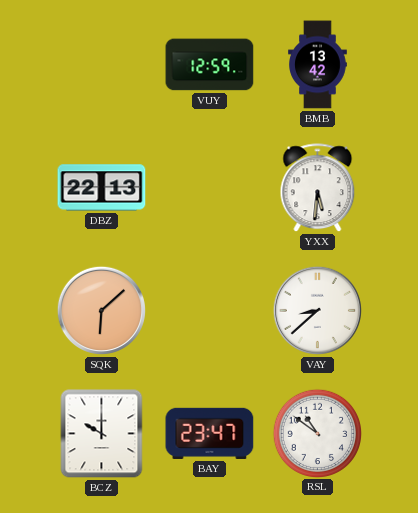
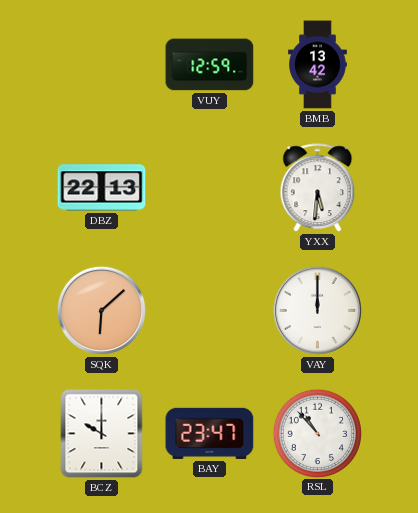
VAY: 8:38 -> 12:00 (317, 310)
RSL: 10:51 -> 10:53 (317, 433)
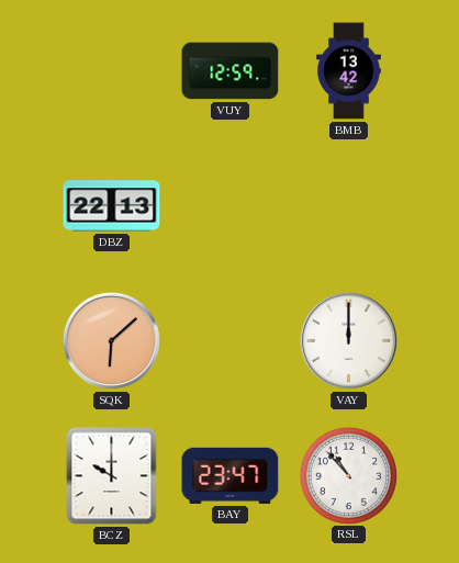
YXX: 5:31 -> none (318, 188)
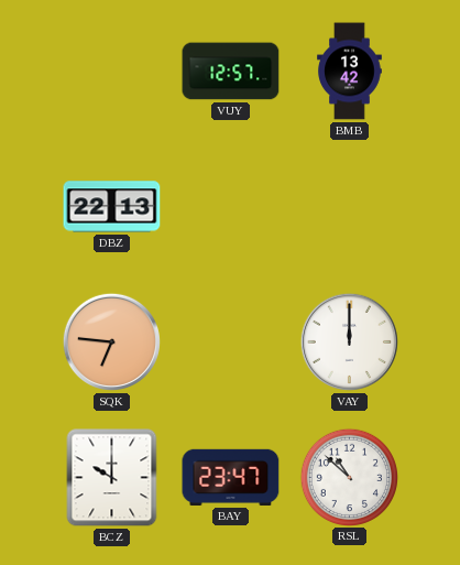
VUY: 12:59 -> 12:57 (231, 72)
SQK: 6:08 -> 6:46 (111, 341)
RSL: 10:53 -> 10:52 (349, 477)
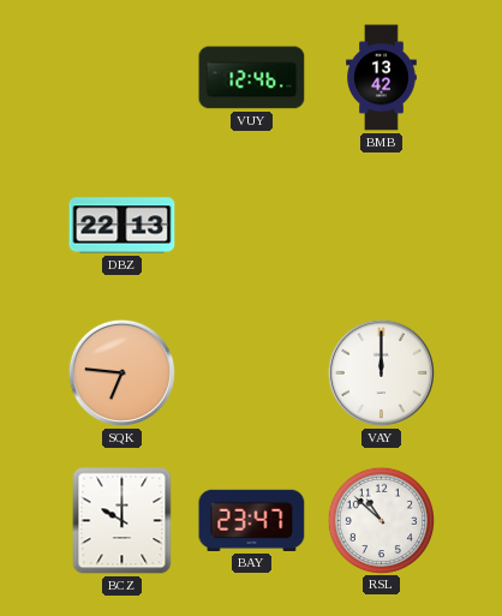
VUY: 12:57 -> 12:46 (252, 78)
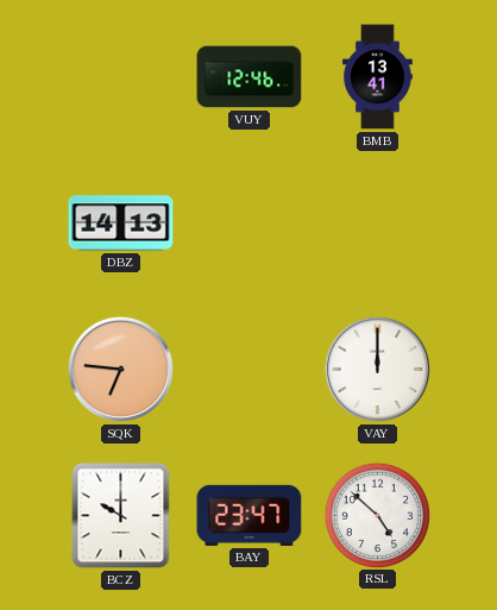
BMB: 13:42 -> 13:41 (378, 77)
DBZ: 22:13 -> 14:13 (121, 224)
RSL: 10:52 -> 4:52 (377, 515)
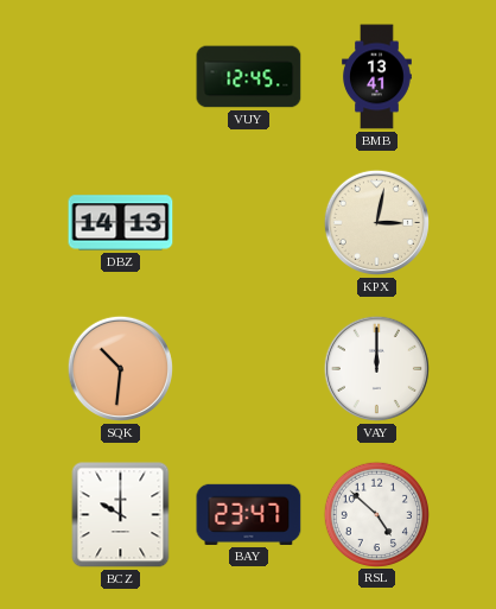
VUY: 12:46 -> 12:45 (249, 77)
KPX: none -> 3:02 (376, 222)
SQK: 6:46 -> 10:31 (120, 368)
